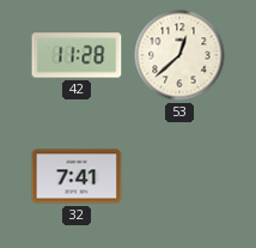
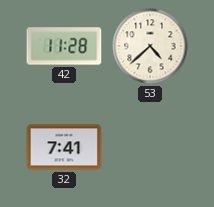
53: 12:38 -> 4:38 (150, 46)
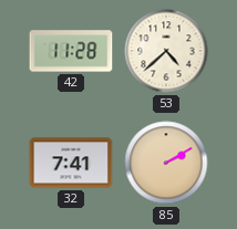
85: none -> 2:10 (166, 163)
